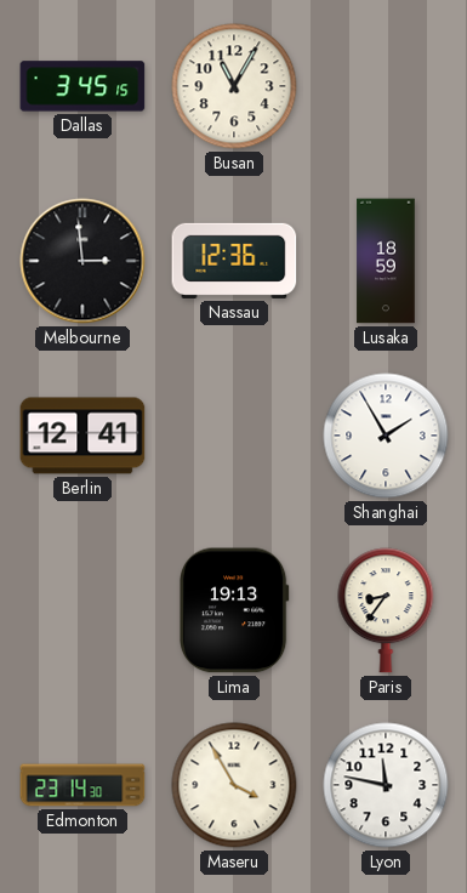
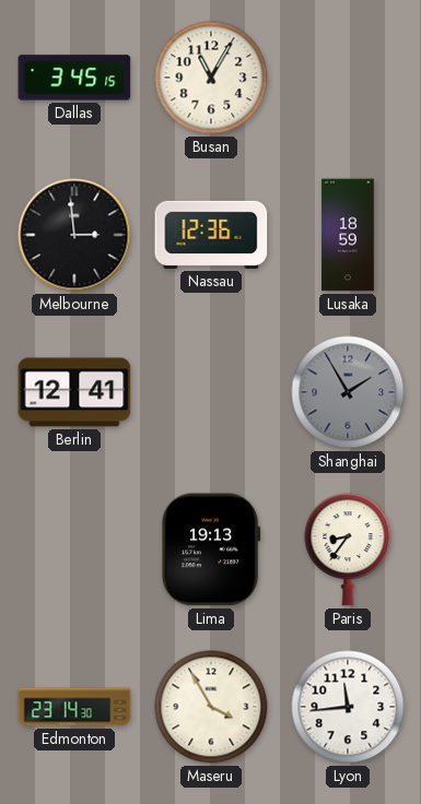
Shanghai dial: white -> grey (348, 392)
Lyon: 11:47 -> 11:44 (348, 707)
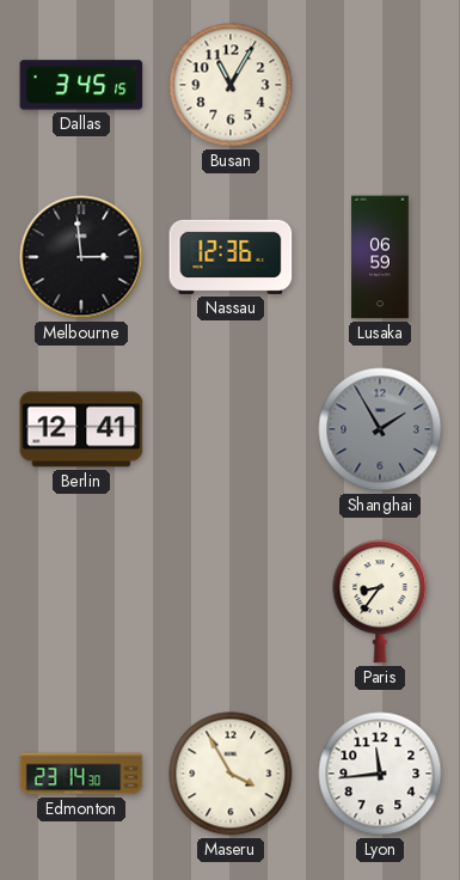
Lusaka: 18:59 -> 06:59 (380, 257)
Lima: 19:13 -> none (211, 549)
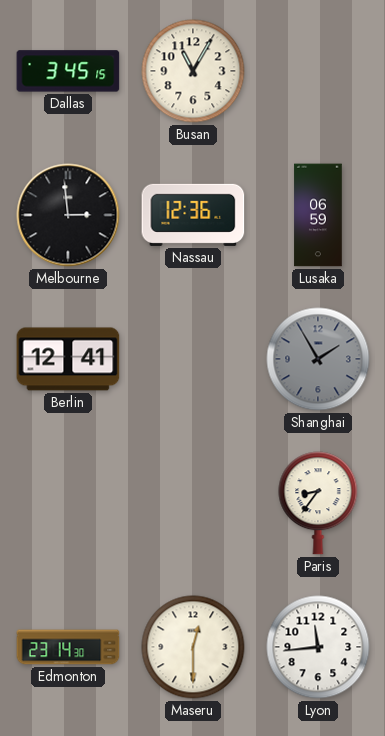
Maseru: 3:55 -> 12:30 (193, 647)
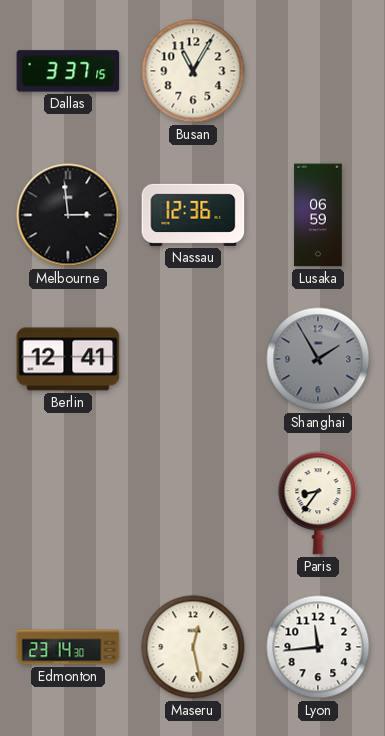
Dallas: 3:45 -> 3:37 (68, 71)
Maseru: 12:30 -> 12:28 (193, 647)
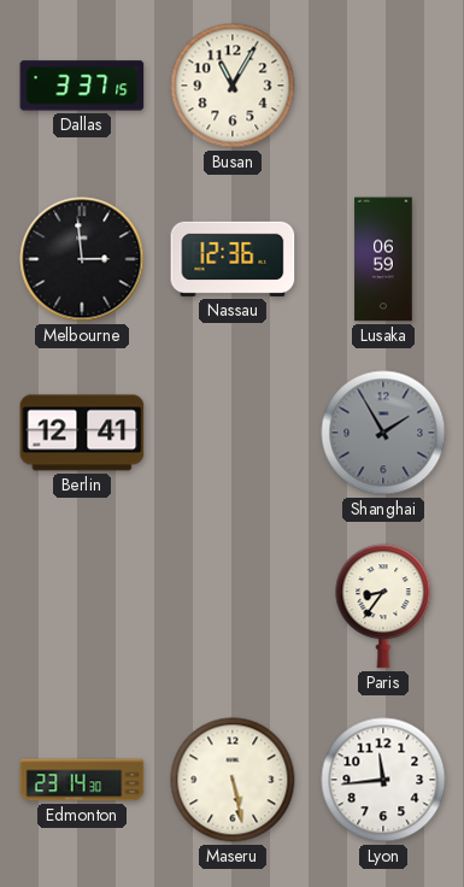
Maseru: 12:28 -> 5:28 (233, 780)
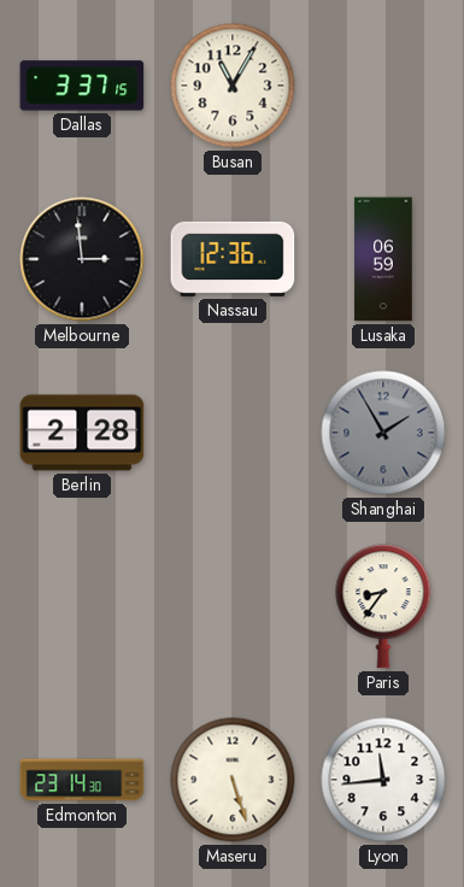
Berlin: 12:41 -> 2:28 (82, 433)
Maseru: 5:28 -> 5:27 (233, 780)
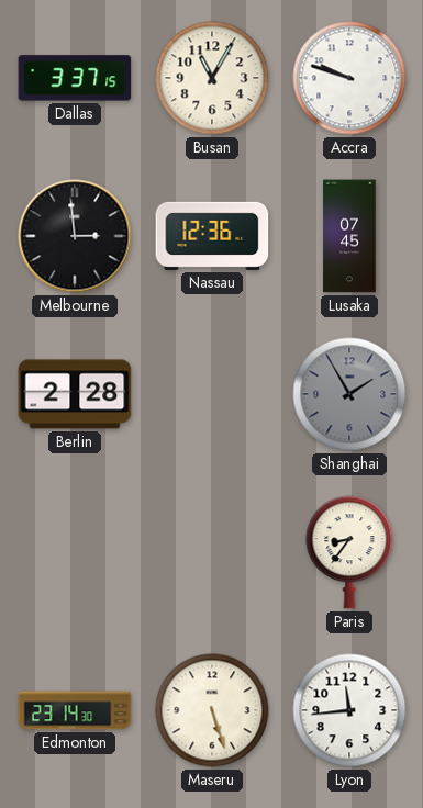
Accra: none -> 9:48 (349, 78)
Lusaka: 06:59 -> 07:45 (349, 236)
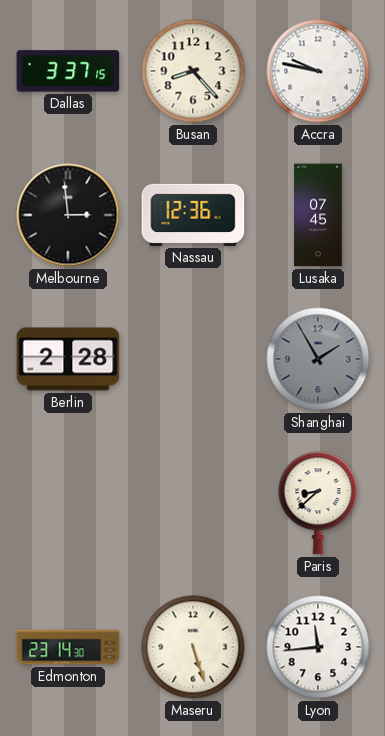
Busan: 11:05 -> 8:23 (193, 71)
Accra: 9:48 -> 9:47 (318, 71)
Paris: 8:36 -> 8:38 (318, 503)
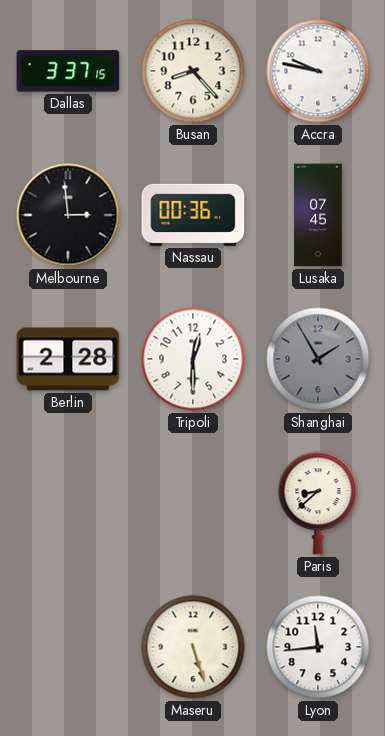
Nassau: 12:36 -> 00:36 (193, 215)
Tripoli: none -> 12:30 (193, 359)
Edmonton: 23:14 -> none (68, 647)
